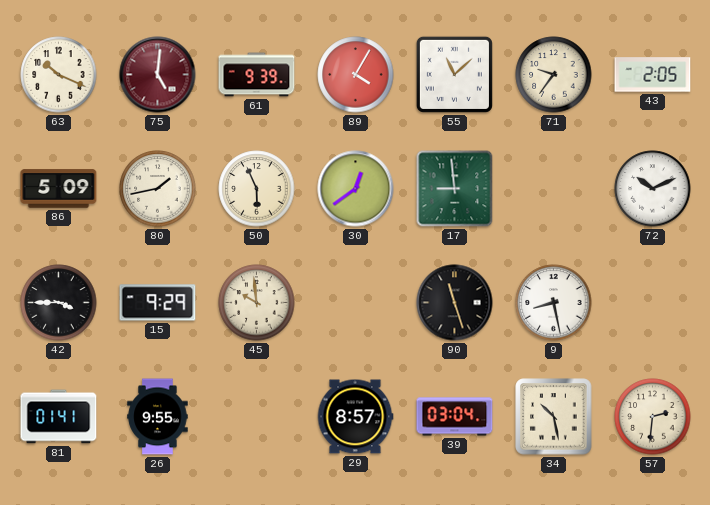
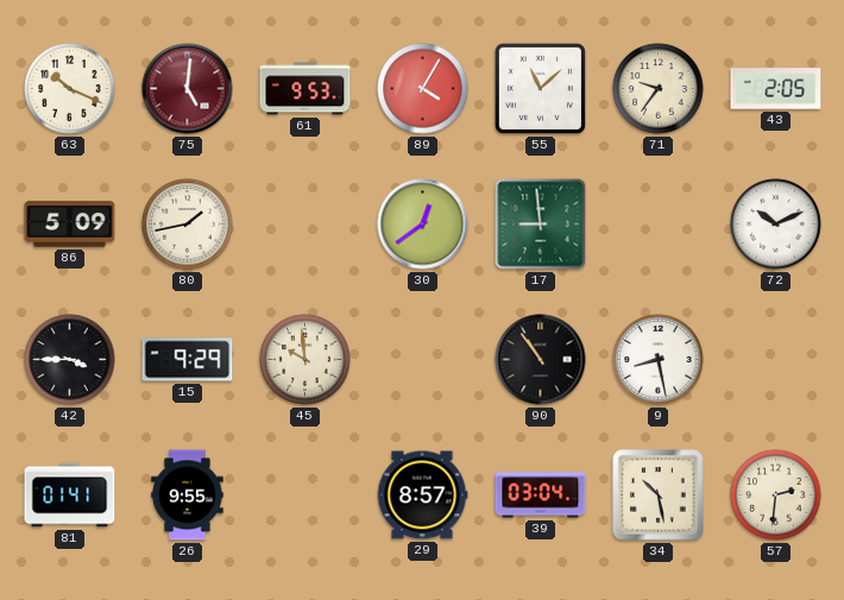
61: 9:39 -> 9:53 (306, 89)
50: 5:56 -> none (257, 189)
90: 11:27 -> 10:54 (541, 360)
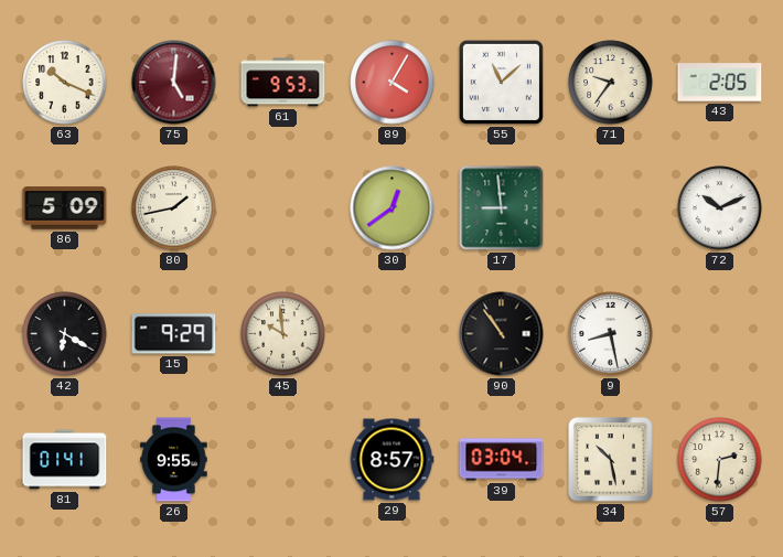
42: 3:45 -> 6:20 (65, 334)
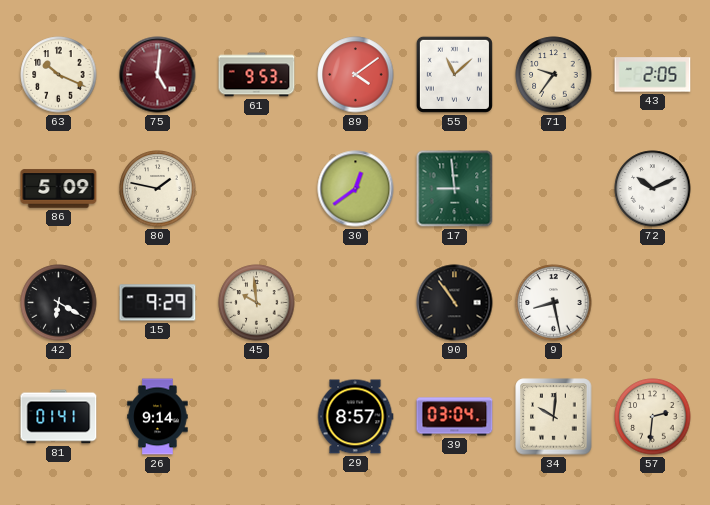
89: 4:05 -> 4:09 (356, 75)
80: 1:43 -> 1:47 (158, 189)
26: 9:55 -> 9:14 (158, 417)
34: 10:28 -> 10:01 (554, 417)
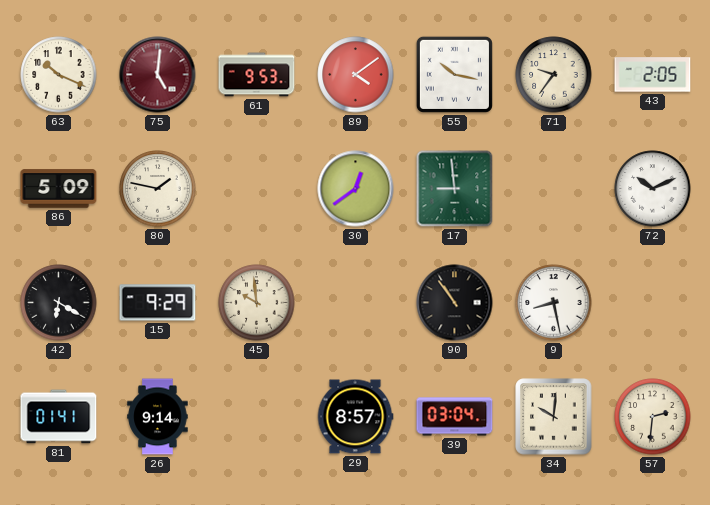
55: 11:08 -> 10:17 (454, 74)
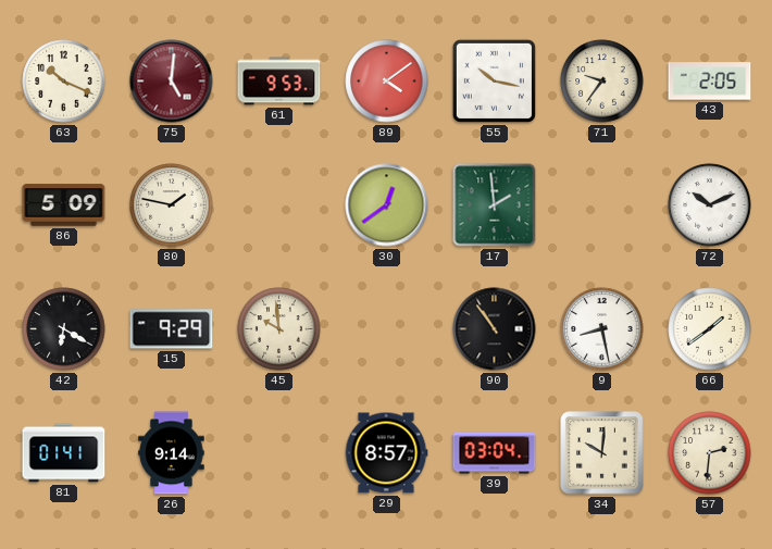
17: 8:59 -> 1:59 (495, 205)
66: none -> 1:39 (710, 329)
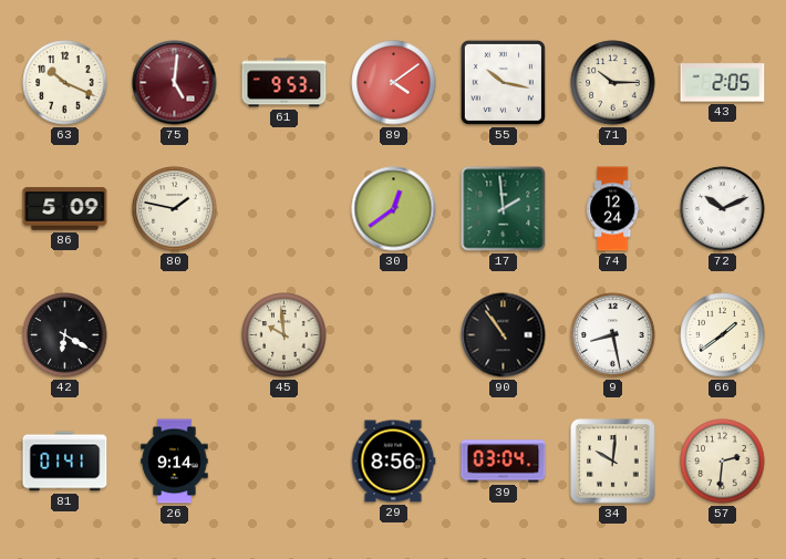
71: 9:36 -> 10:15 (613, 83)
74: none -> 12:24 (613, 209)
15: 9:29 -> none (172, 329)
29: 8:57 -> 8:56 (393, 462)
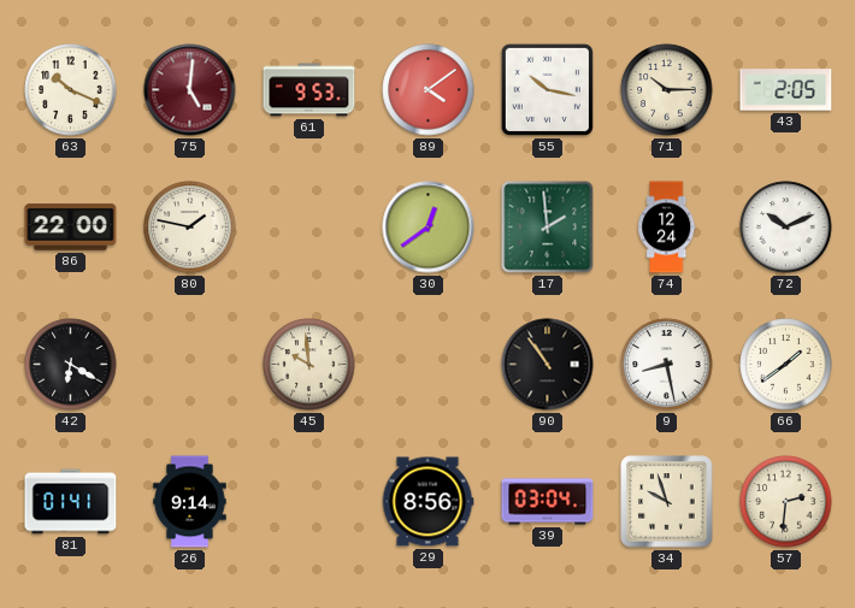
86: 5:09 -> 22:00 (71, 228)
34: 10:01 -> 9:57 (667, 502)
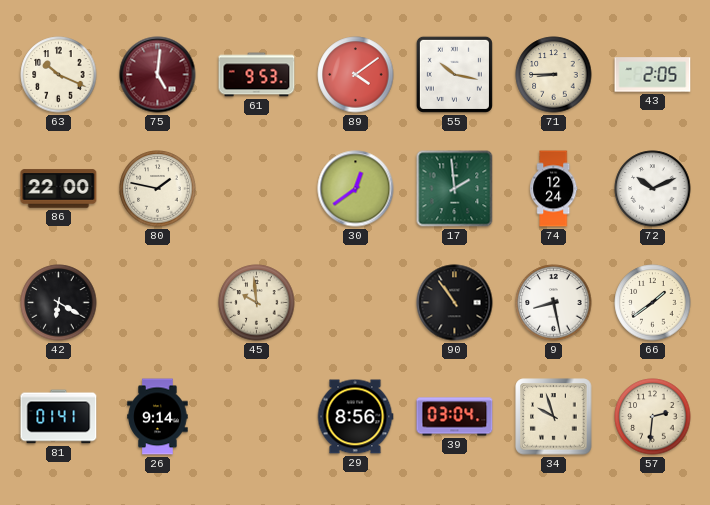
71: 10:15 -> 8:45 (554, 75)
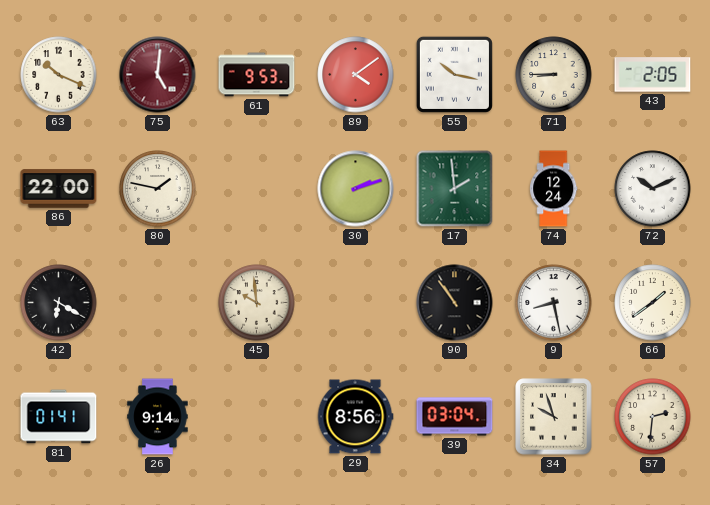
30: 12:39 -> 2:12 (356, 189)
